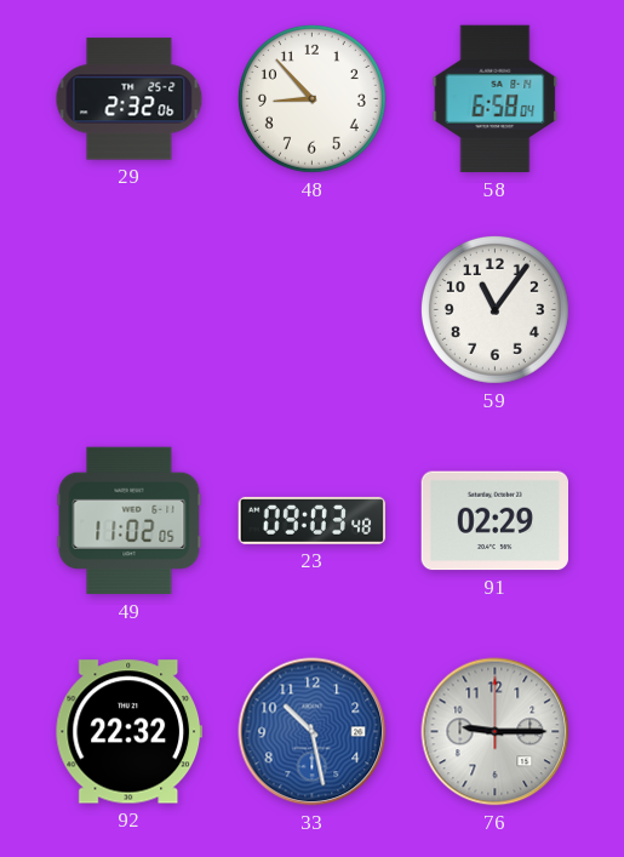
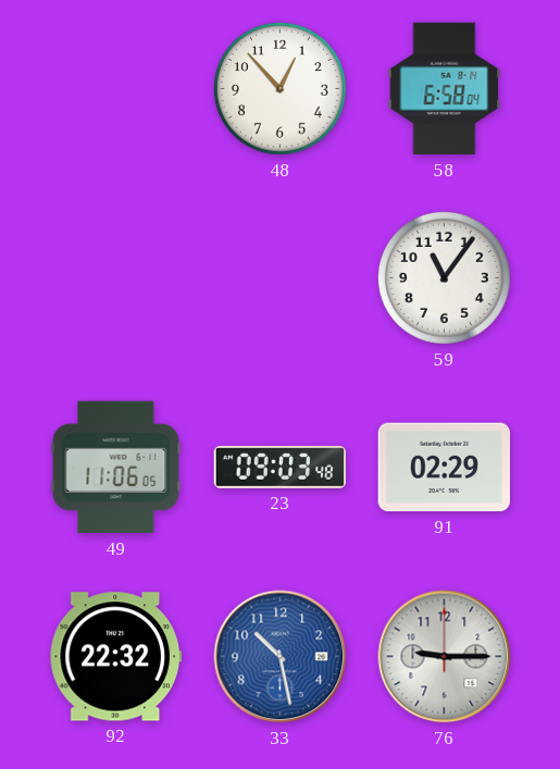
29: 2:32 -> none (130, 99)
48: 8:53 -> 12:53 (279, 88)
49: 11:02 -> 11:06 (116, 468)
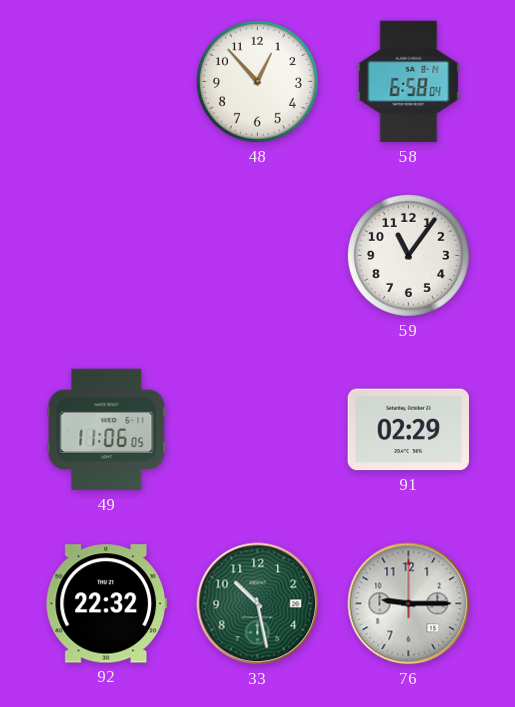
23: 09:03 -> none (281, 467)
33 dial: blue -> green (258, 604)
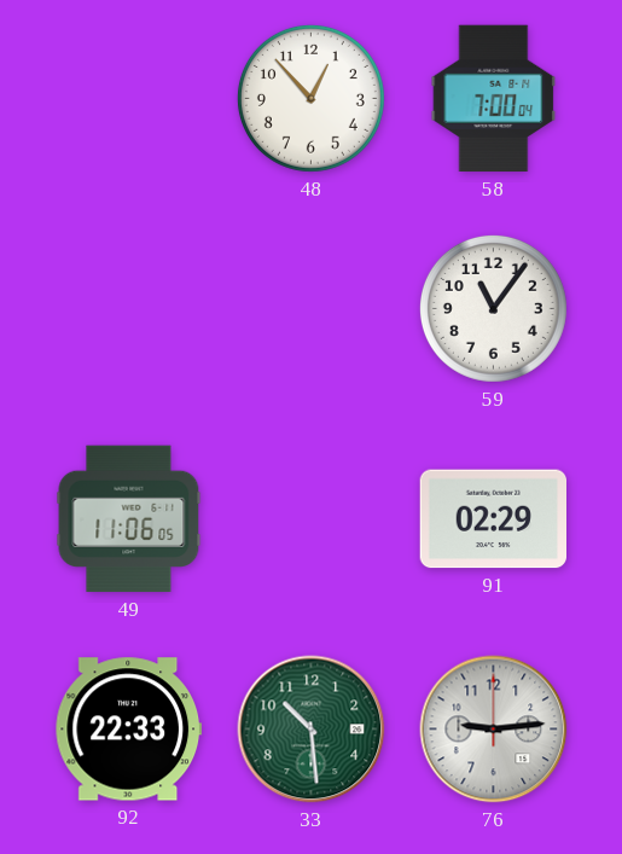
58: 6:58 -> 7:00 (494, 99)
92: 22:32 -> 22:33 (129, 730)
33: 10:28 -> 10:29 (312, 730)
76: 9:15 -> 9:14 (494, 730)
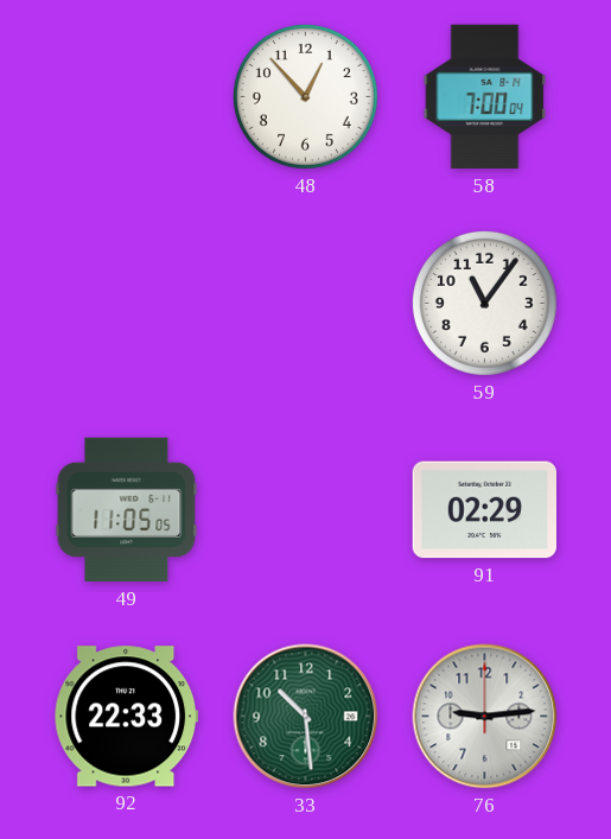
49: 11:06 -> 11:05 (127, 510)
